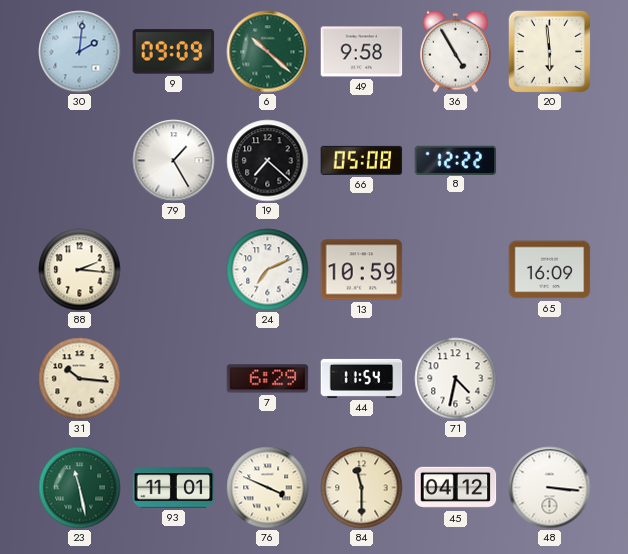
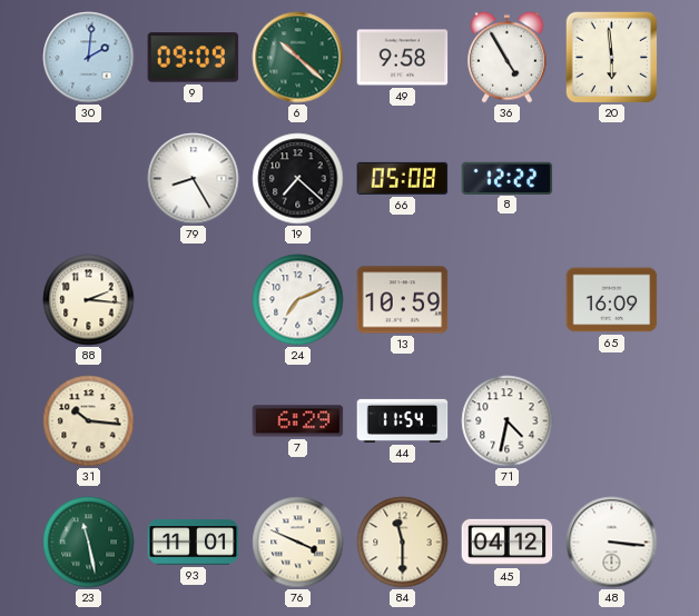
79: 1:25 -> 8:25 (194, 179)
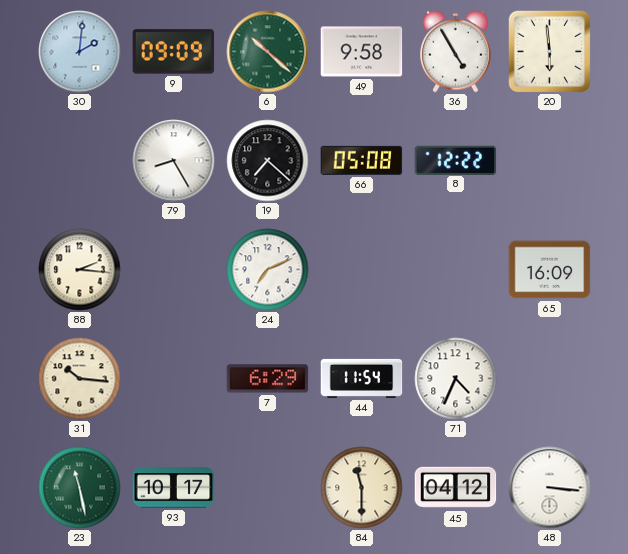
13: 10:59 -> none (403, 300)
71: 4:32 -> 4:34 (456, 379)
93: 11:01 -> 10:17 (174, 488)
76: 3:49 -> none (298, 543)
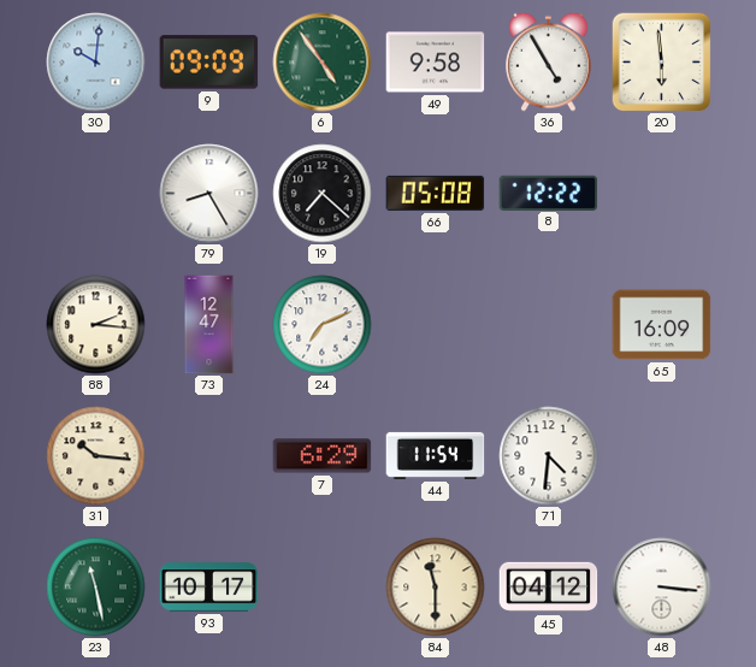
30: 2:01 -> 10:01 (96, 63)
6: 10:22 -> 4:54 (323, 63)
73: none -> 12:47 (209, 325)
71: 4:34 -> 4:31 (549, 456)
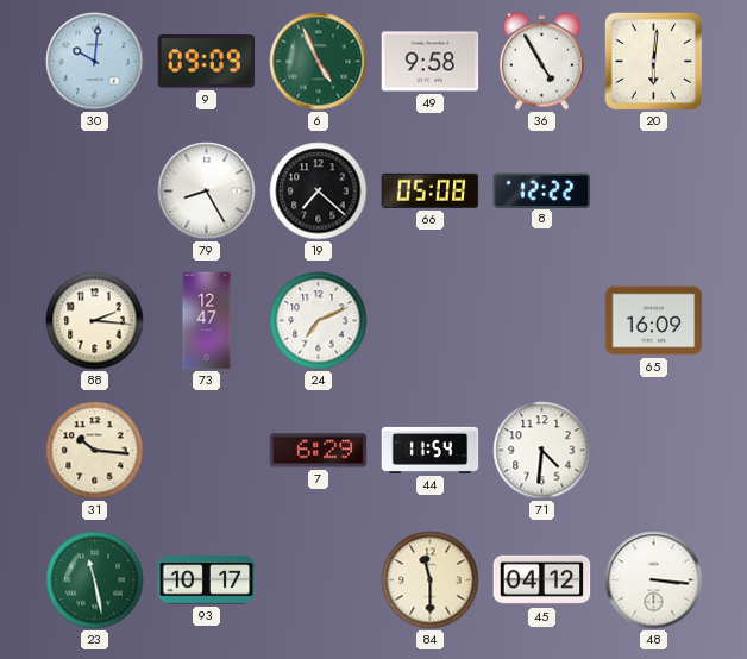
6: 4:54 -> 4:56 (319, 62)
20: 5:59 -> 6:01 (653, 61)
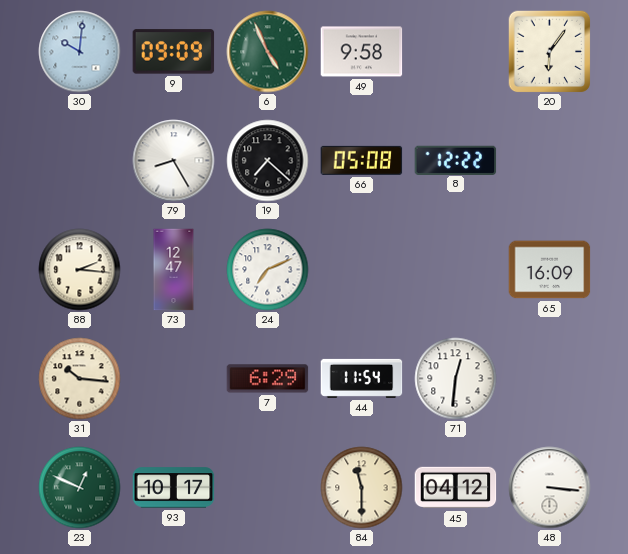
36: 4:55 -> none (542, 61)
20: 6:01 -> 6:06 (549, 51)
71: 4:31 -> 12:31 (456, 379)
23: 11:28 -> 12:49 (80, 488)
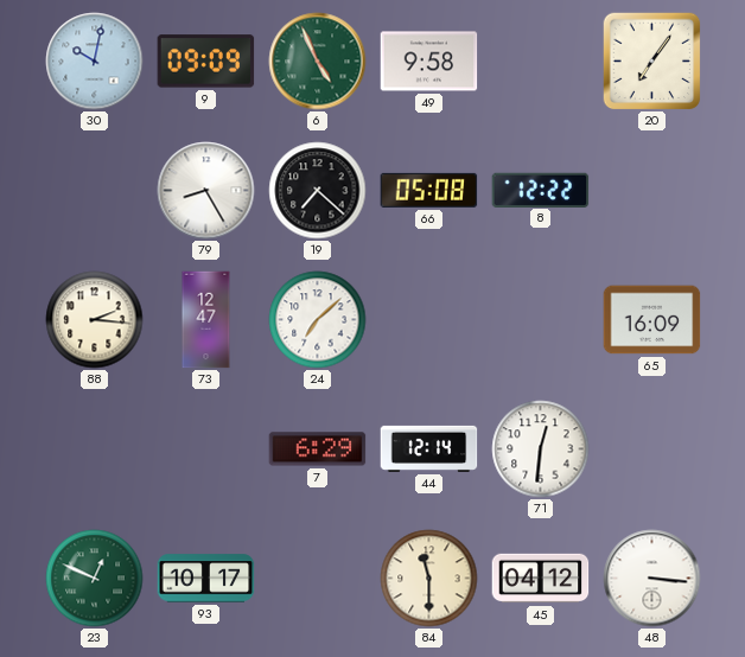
30: 10:01 -> 10:02 (95, 62)
20: 6:06 -> 7:06 (651, 60)
24: 7:11 -> 7:08 (318, 320)
31: 10:16 -> none (80, 379)
44: 11:54 -> 12:14 (429, 448)
